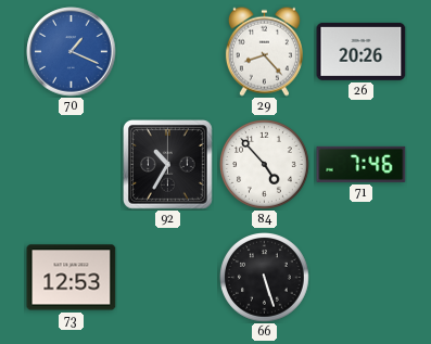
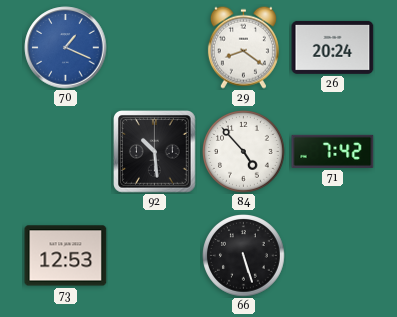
29: 8:23 -> 8:21 (243, 47)
26: 20:26 -> 20:24 (333, 47)
92: 10:35 -> 10:29 (155, 152)
71: 7:46 -> 7:42 (333, 151)
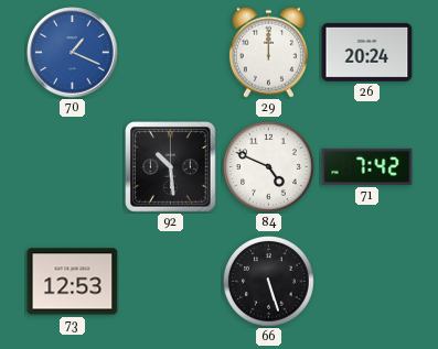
29: 8:21 -> 12:00 (268, 52)
84: 4:53 -> 4:49 (269, 167)
